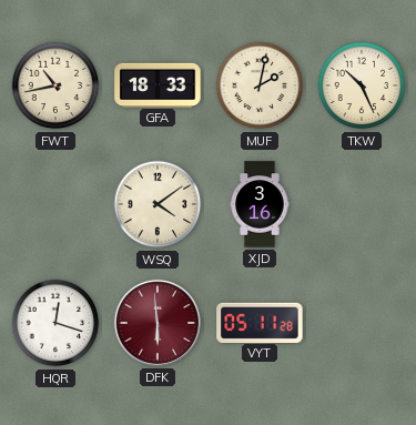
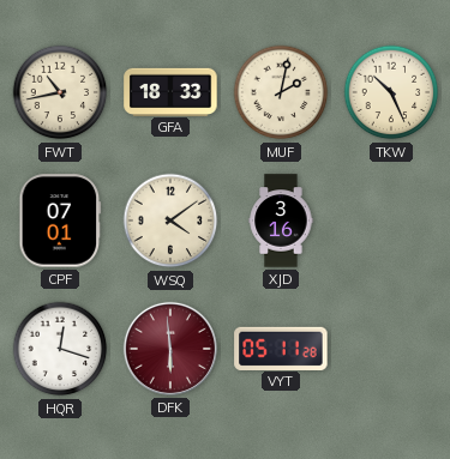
CPF: none -> 07:01 (60, 221)
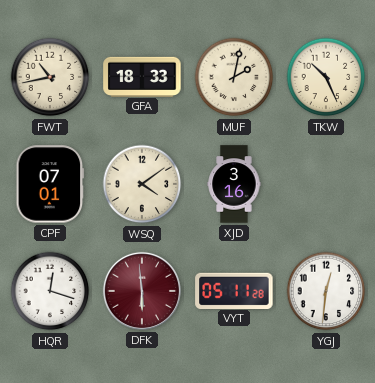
YGJ: none -> 12:31 (326, 291)
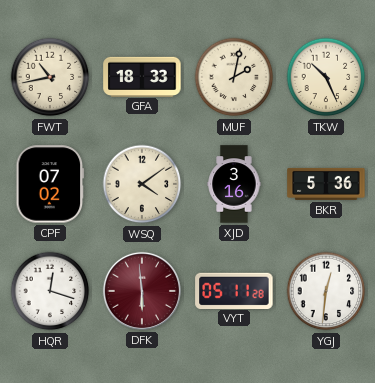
CPF: 07:01 -> 07:02 (50, 184)
BKR: none -> 5:36 (326, 184)
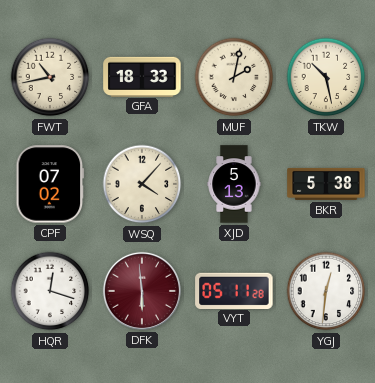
TKW: 10:26 -> 10:28 (326, 77)
WSQ: 4:09 -> 4:07 (142, 184)
XJD: 3:16 -> 5:13 (234, 184)
BKR: 5:36 -> 5:38 (326, 184)
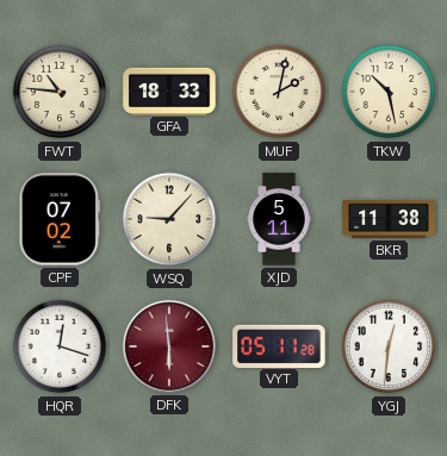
FWT: 10:43 -> 10:46 (60, 92)
WSQ: 4:07 -> 9:07 (169, 219)
XJD: 5:13 -> 5:11 (279, 219)
BKR: 5:38 -> 11:38 (389, 219)
